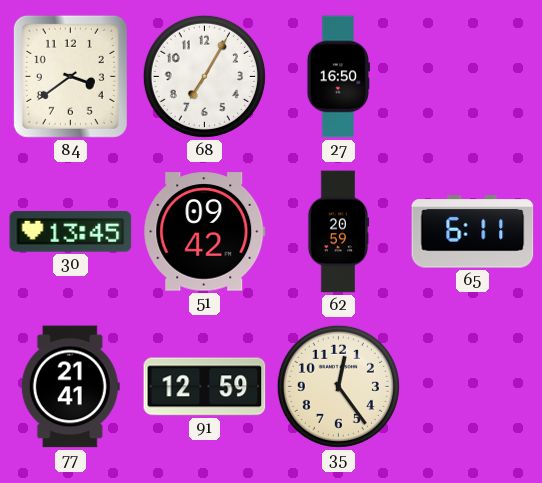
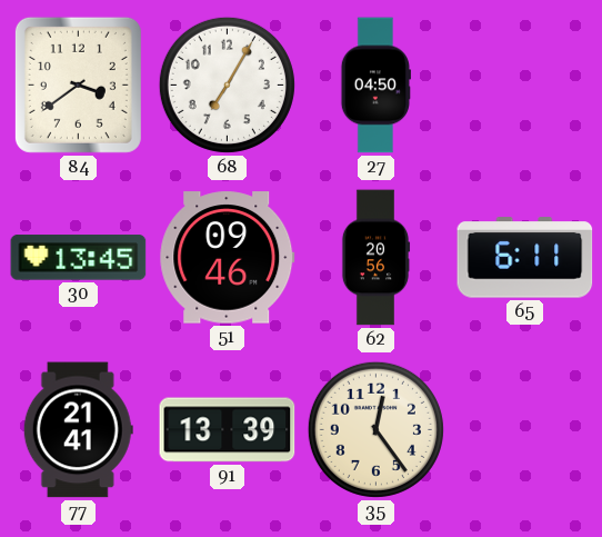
27: 16:50 -> 04:50 (375, 86)
51: 09:42 -> 09:46 (228, 258)
62: 20:59 -> 20:56 (375, 258)
91: 12:59 -> 13:39 (228, 430)
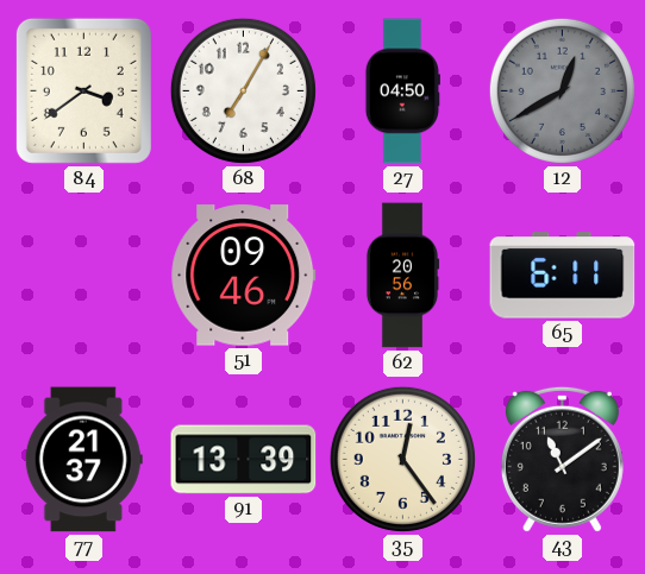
12: none -> 12:40 (562, 90)
30: 13:45 -> none (79, 258)
77: 21:41 -> 21:37 (83, 460)
43: none -> 11:09 (562, 459)
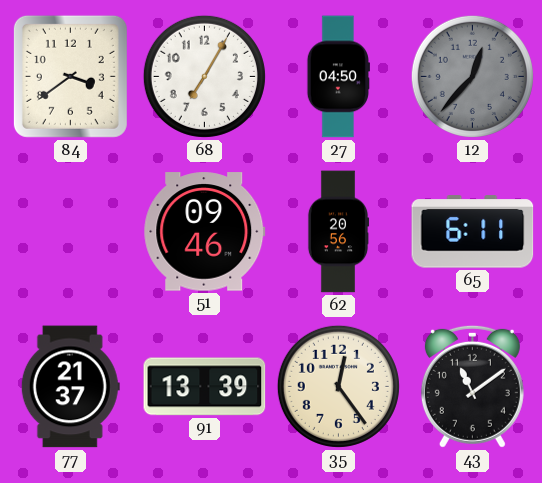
12: 12:40 -> 12:37 (472, 76)
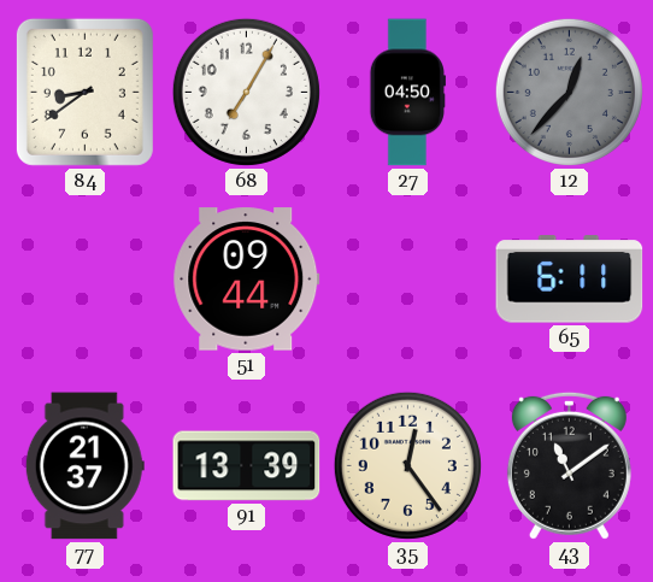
84: 3:39 -> 8:39 (84, 92)
51: 09:46 -> 09:44 (247, 280)
62: 20:56 -> none (338, 232)
